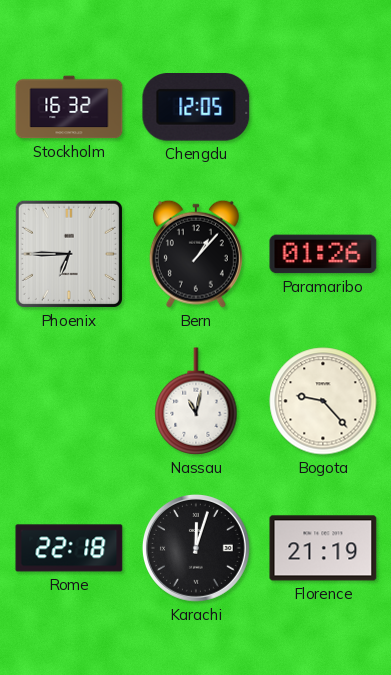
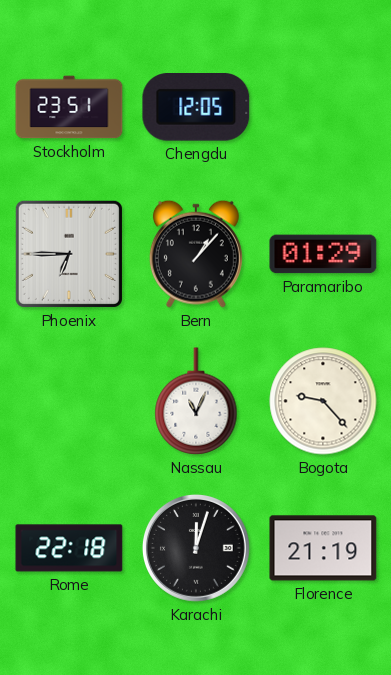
Stockholm: 16:32 -> 23:51 (69, 107)
Paramaribo: 01:26 -> 01:29 (323, 254)
Nassau: 11:02 -> 11:04 (196, 401)
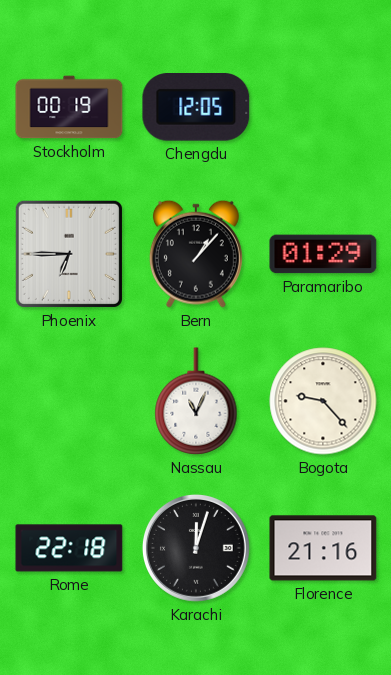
Stockholm: 23:51 -> 00:19 (69, 107)
Florence: 21:19 -> 21:16 (323, 548)
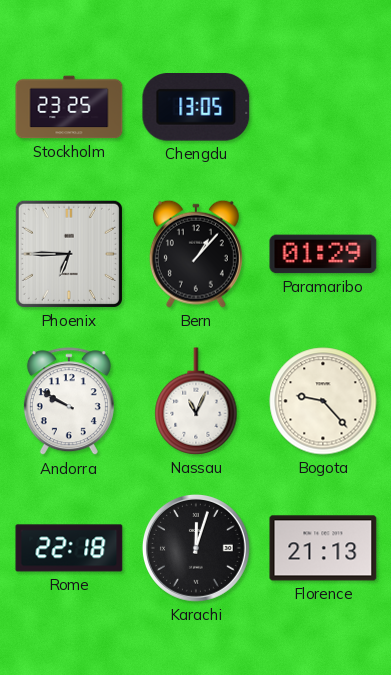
Stockholm: 00:19 -> 23:25 (69, 107)
Chengdu: 12:05 -> 13:05 (196, 108)
Andorra: none -> 9:50 (69, 402)
Florence: 21:16 -> 21:13 (323, 548)
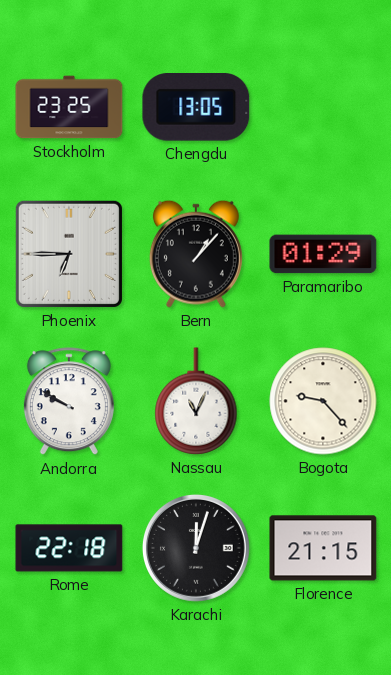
Florence: 21:13 -> 21:15 (323, 548)
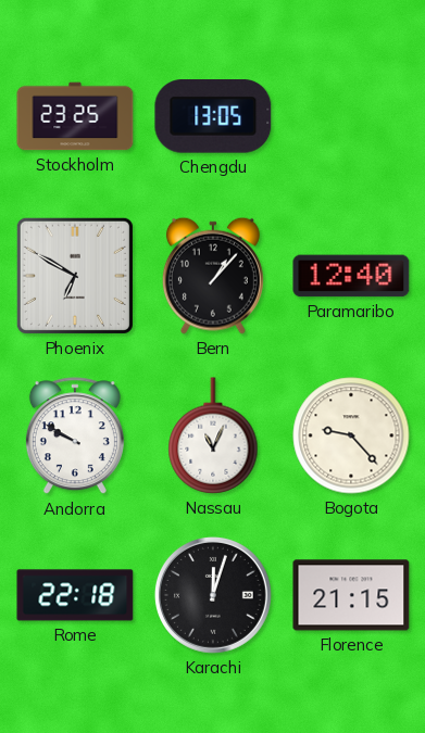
Phoenix: 6:45 -> 6:50 (75, 276)
Paramaribo: 01:29 -> 12:40 (351, 276)
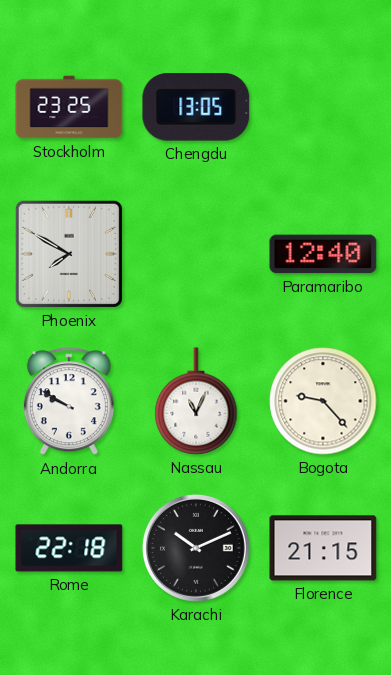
Phoenix: 6:50 -> 7:50 (69, 254)
Bern: 1:07 -> none (213, 276)
Karachi: 12:03 -> 10:11 (196, 548)
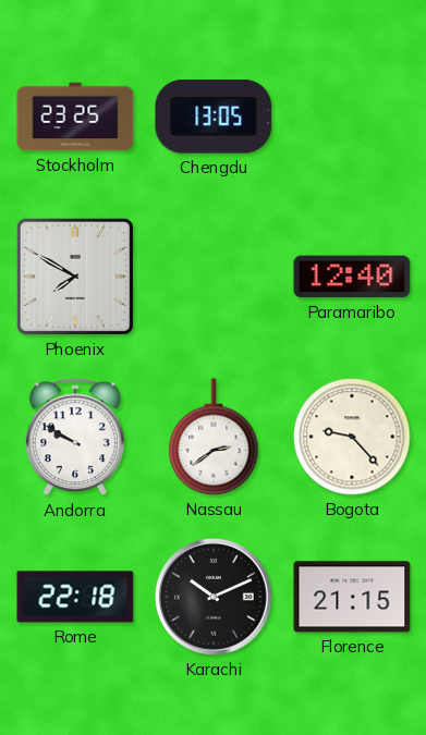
Nassau: 11:04 -> 2:39 (214, 437)
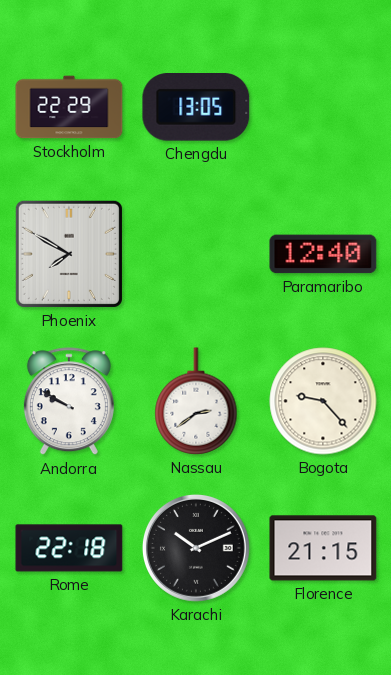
Stockholm: 23:25 -> 22:29 (69, 107)
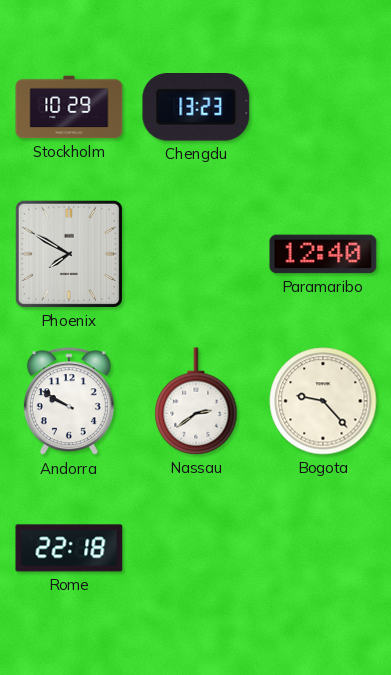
Stockholm: 22:29 -> 10:29 (69, 107)
Chengdu: 13:05 -> 13:23 (196, 108)
Karachi: 10:11 -> none (196, 548)
Florence: 21:15 -> none (323, 548)
